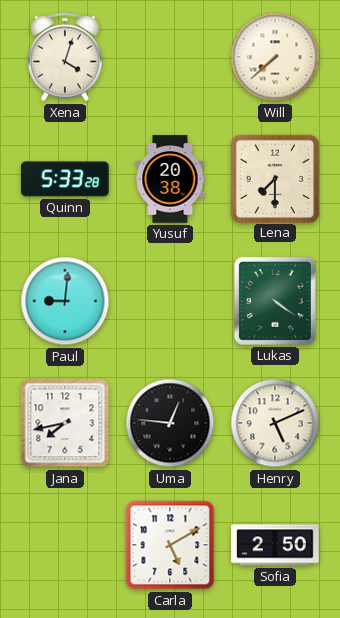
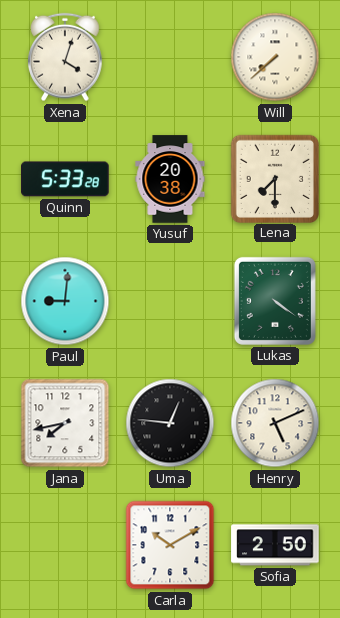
Carla: 5:10 -> 10:10 (170, 545)
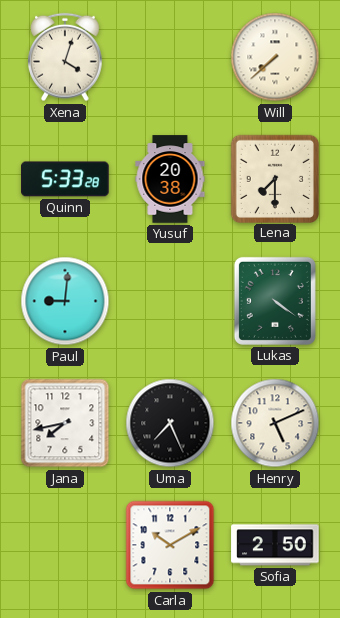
Uma: 12:46 -> 7:26 (170, 423)
